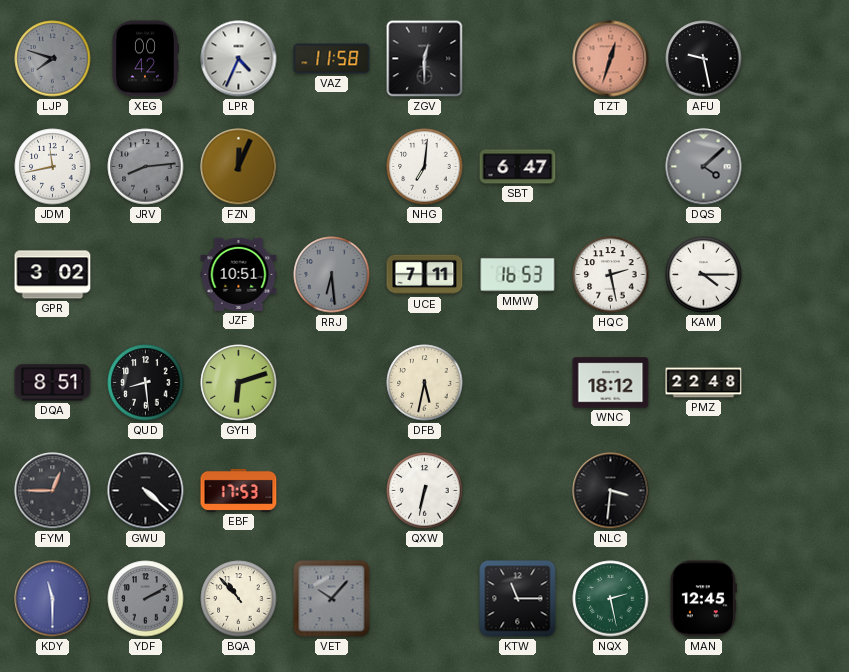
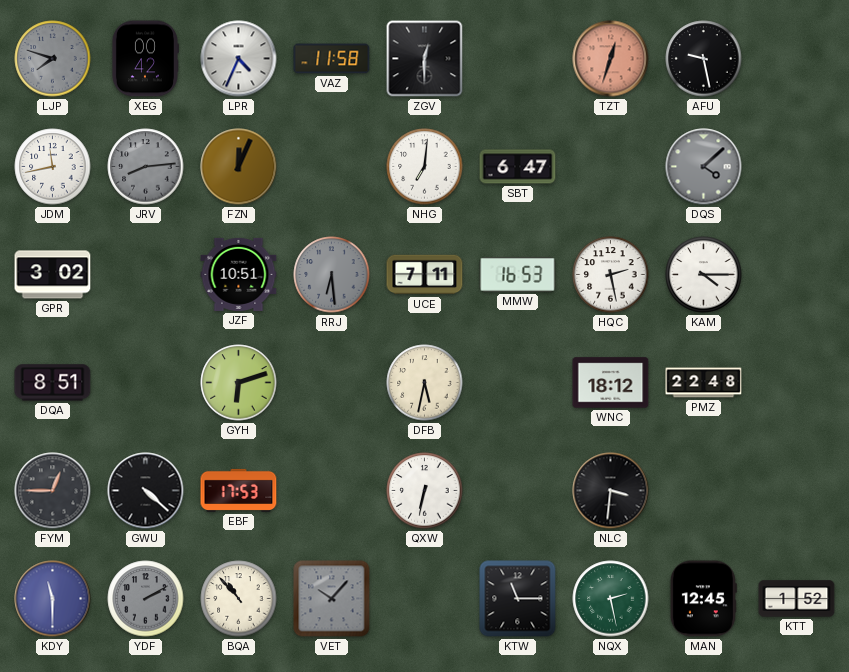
QUD: 8:29 -> none (146, 383)
KTT: none -> 1:52 (797, 599)
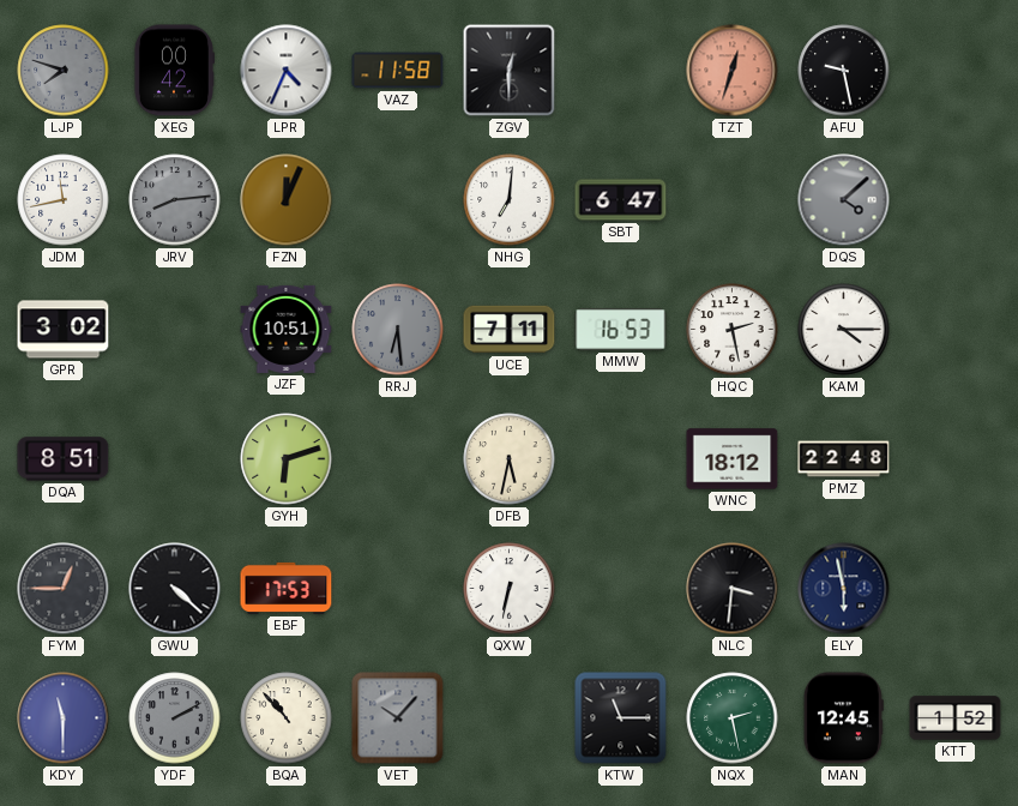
ELY: none -> 5:58 (844, 589)
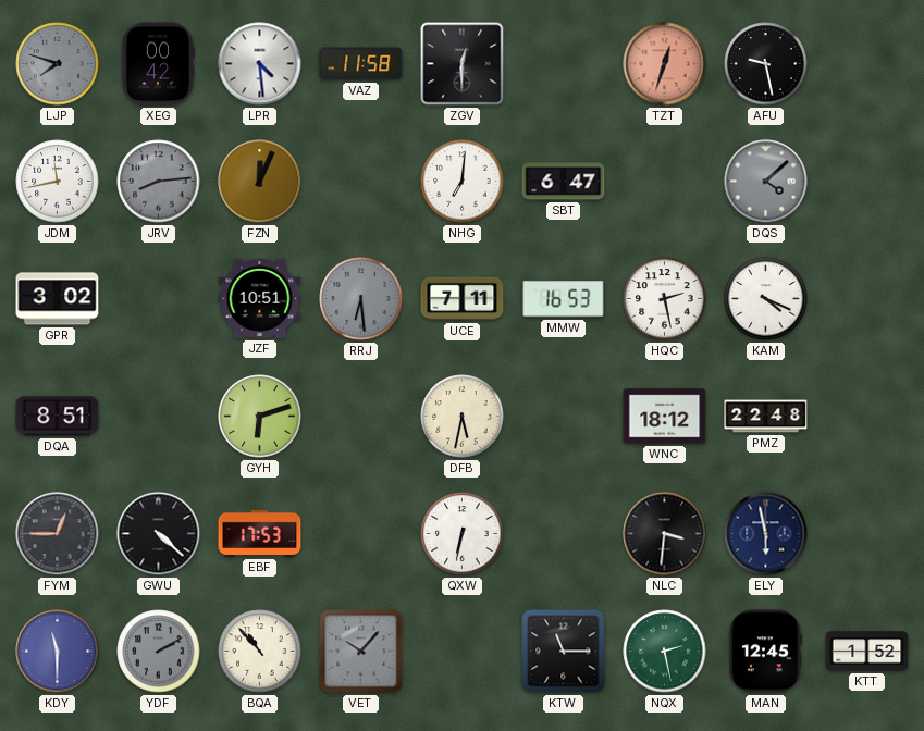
LPR: 4:34 -> 4:29 (260, 64)
KAM: 4:15 -> 4:19 (766, 299)
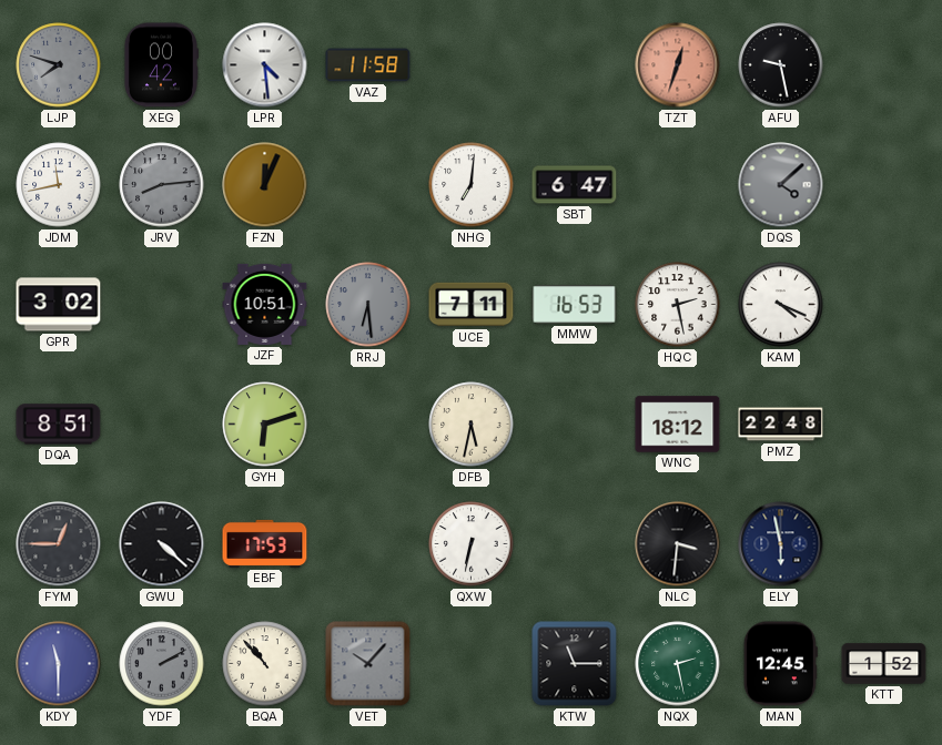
ZGV: 12:30 -> none (463, 64)
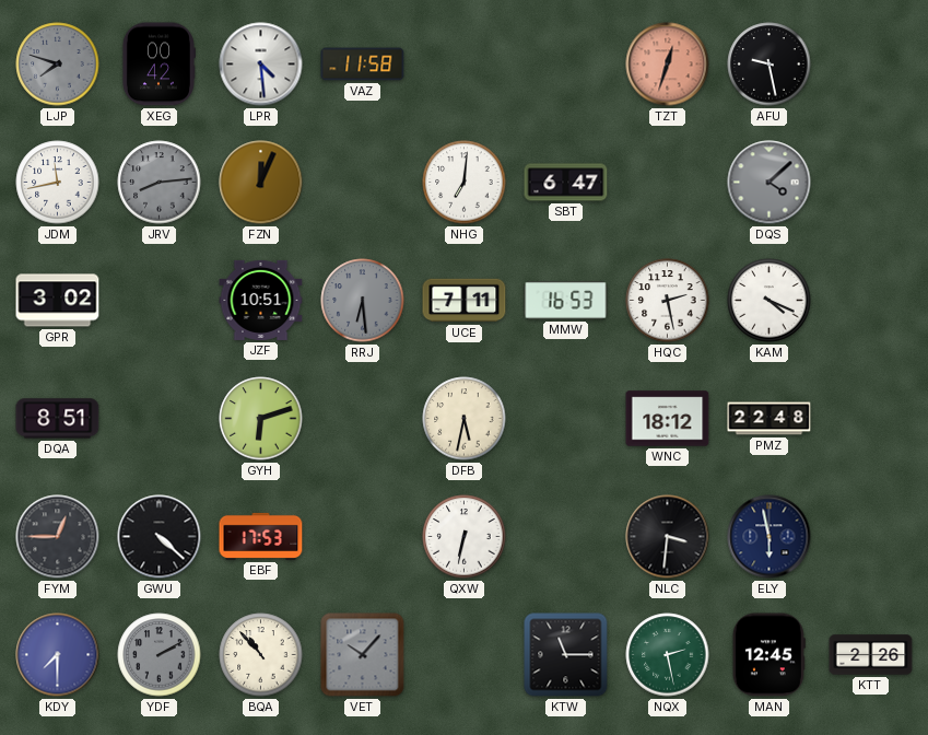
KDY: 11:30 -> 7:30 (58, 655)
KTT: 1:52 -> 2:26 (871, 655)
